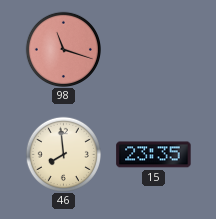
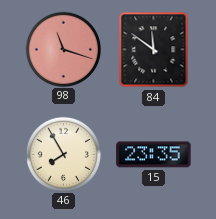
84: none -> 11:51 (154, 50)
46: 7:59 -> 7:55 (63, 154)
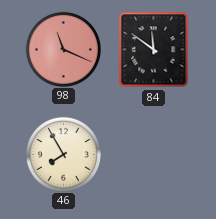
98: 11:18 -> 11:19 (63, 49)
15: 23:35 -> none (154, 155)
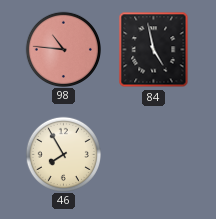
98: 11:19 -> 10:46 (63, 49)
84: 11:51 -> 4:58 (154, 50)
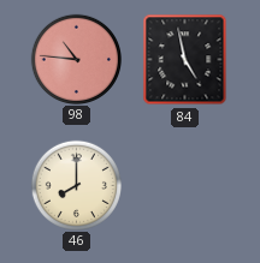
46: 7:55 -> 8:00 (76, 185)
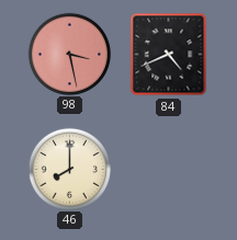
98: 10:46 -> 3:28 (69, 54)
84: 4:58 -> 4:41 (169, 55)
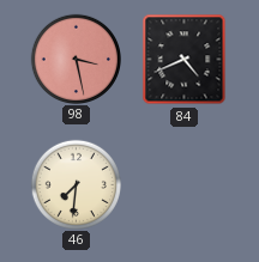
46: 8:00 -> 7:31 (76, 184)
